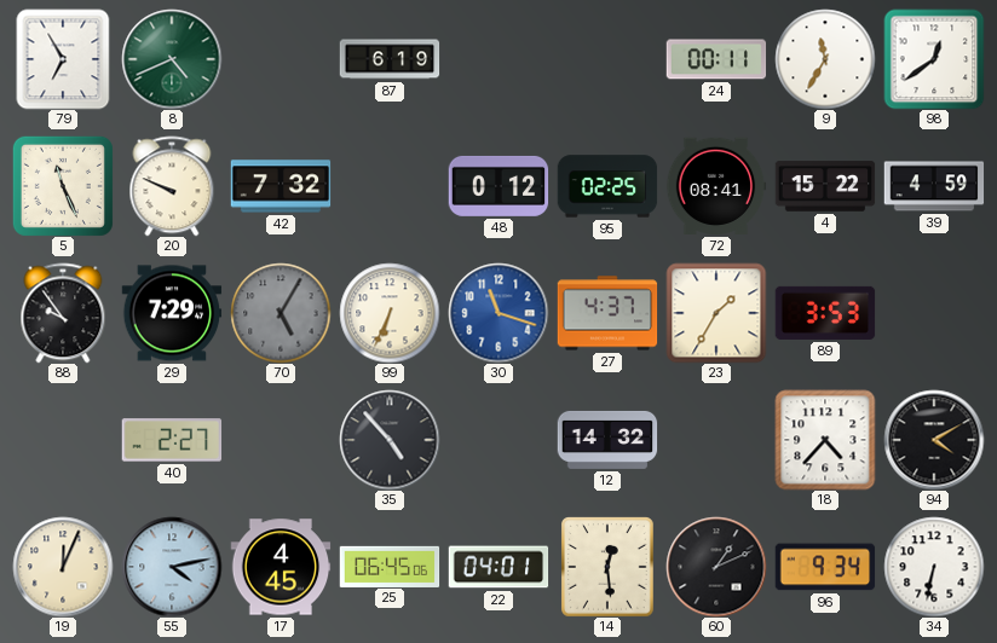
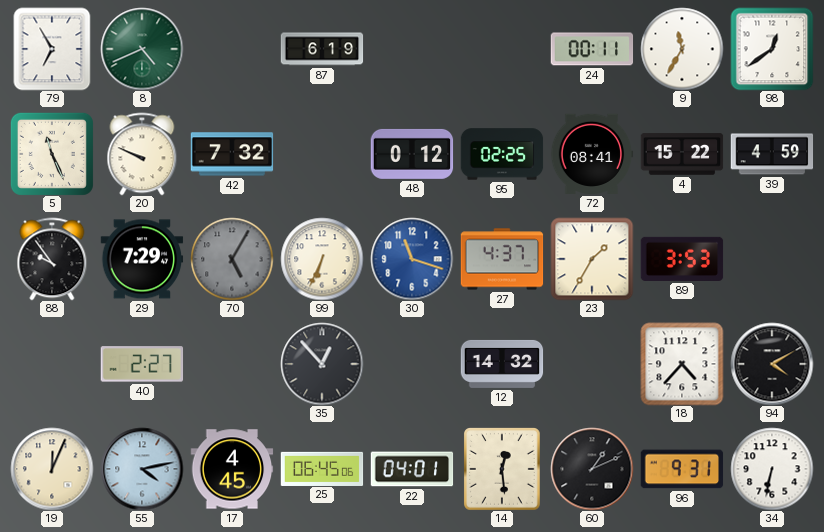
35: 4:53 -> 12:53 (322, 364)
96: 9:34 -> 9:31 (682, 469)
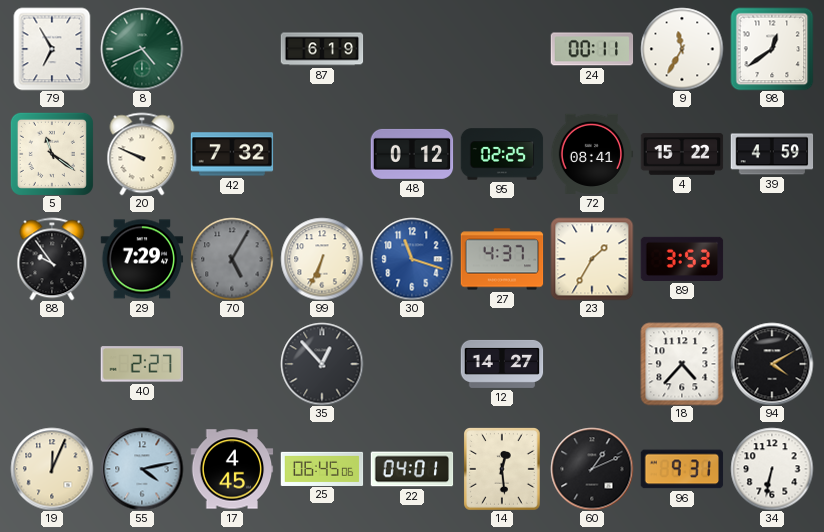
5: 11:26 -> 11:21 (52, 154)
12: 14:32 -> 14:27 (502, 364)
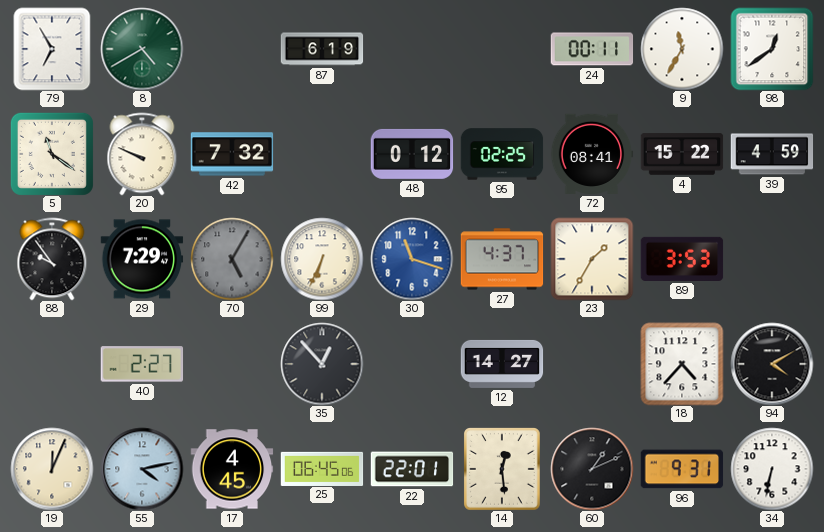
8: 4:41 -> 4:40 (142, 49)
22: 04:01 -> 22:01 (412, 469)
